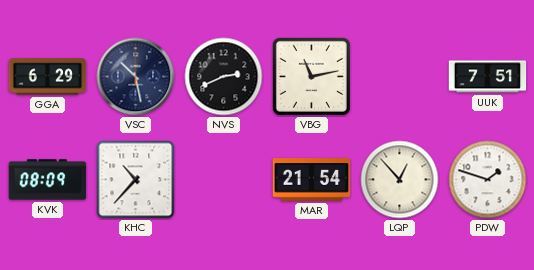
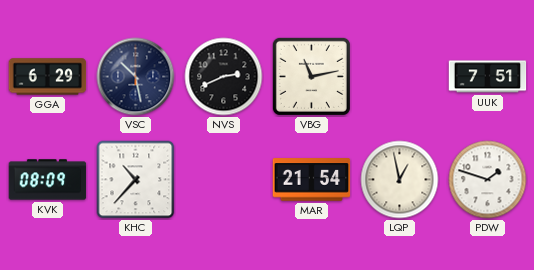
LQP: 12:53 -> 12:58 (400, 180)
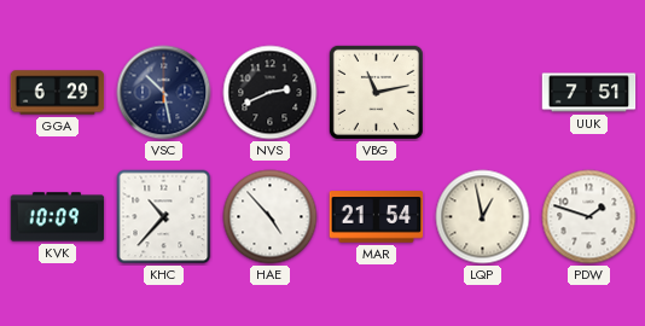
KVK: 08:09 -> 10:09 (58, 217)
HAE: none -> 4:53 (271, 217)
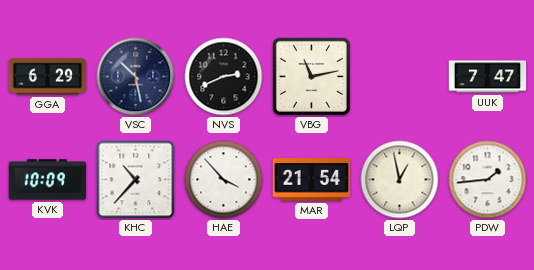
UUK: 7:51 -> 7:47 (488, 77)
HAE: 4:53 -> 3:53 (224, 180)
PDW: 1:48 -> 1:44 (488, 180)
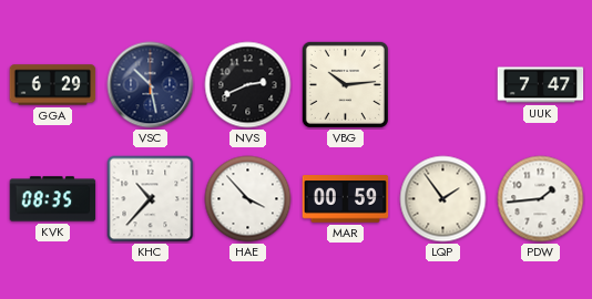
VBG: 11:13 -> 10:14 (345, 84)
KVK: 10:09 -> 08:35 (53, 199)
MAR: 21:54 -> 00:59 (346, 199)
LQP: 12:58 -> 1:54 (443, 199)
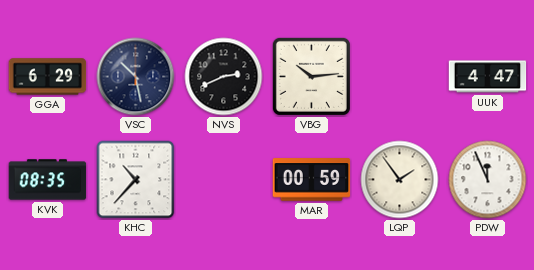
UUK: 7:47 -> 4:47 (488, 77)
HAE: 3:53 -> none (248, 199)
PDW: 1:44 -> 11:56 (488, 180)
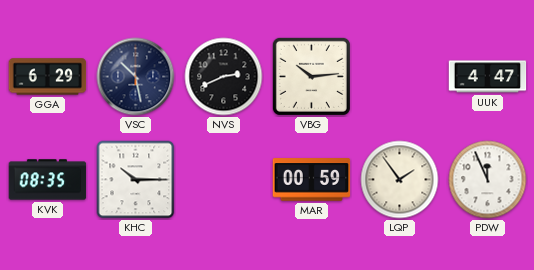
KHC: 10:37 -> 10:15 (136, 180)
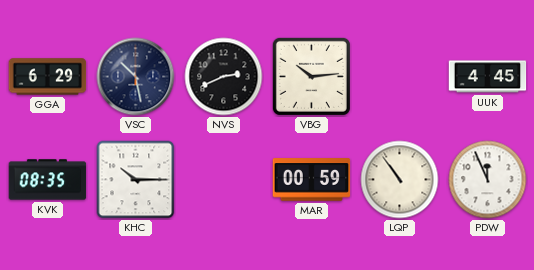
UUK: 4:47 -> 4:45 (488, 77)
LQP: 1:54 -> 10:54 (400, 180)
